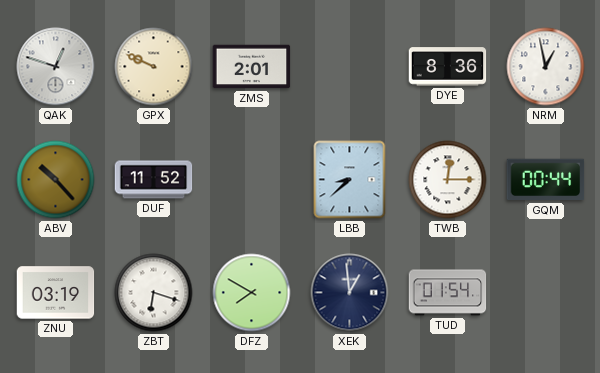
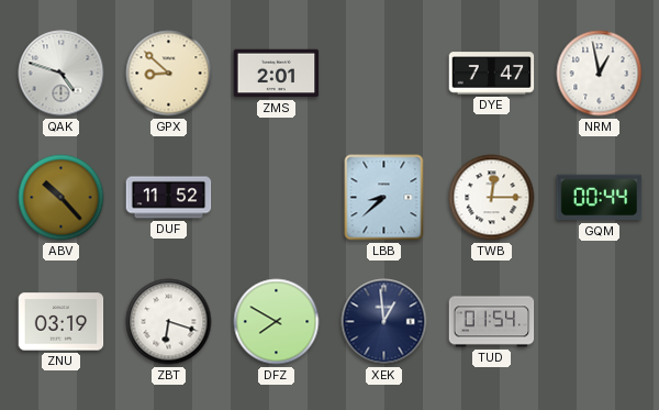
QAK: 12:48 -> 4:48 (62, 74)
GPX: 9:49 -> 8:52 (169, 74)
DYE: 8:36 -> 7:47 (492, 74)
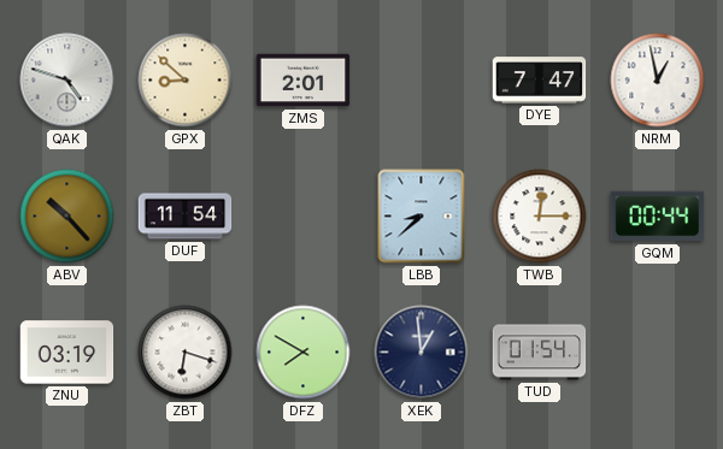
DUF: 11:52 -> 11:54 (186, 217)
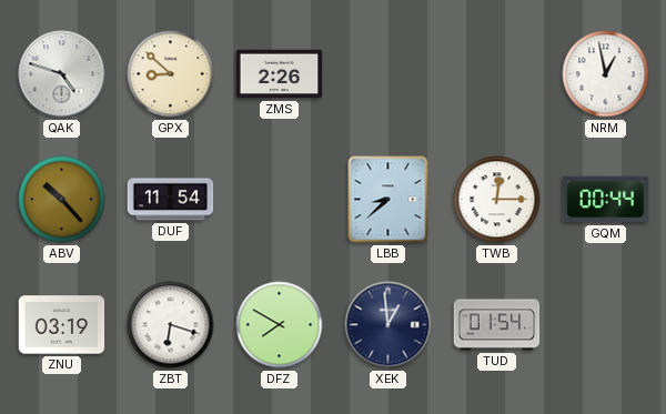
ZMS: 2:01 -> 2:26 (280, 74)
DYE: 7:47 -> none (540, 81)
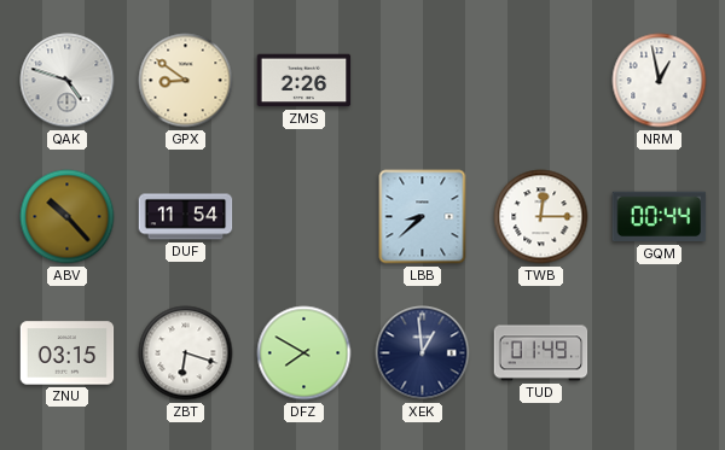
GPX: 8:52 -> 8:51 (186, 81)
ZNU: 03:19 -> 03:15 (68, 353)
TUD: 01:54 -> 01:49 (541, 353)
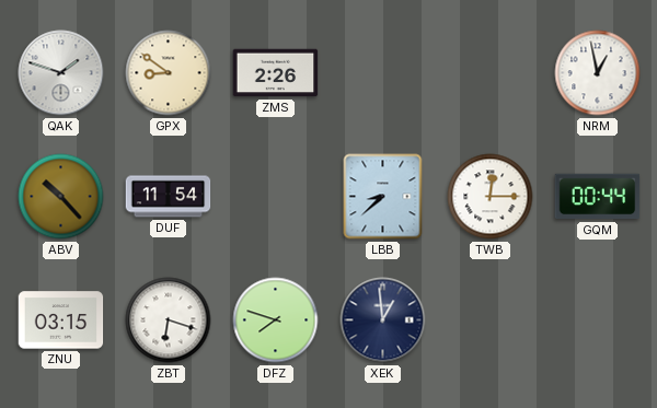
QAK: 4:48 -> 1:48 (61, 73)
DFZ: 7:50 -> 7:48 (276, 320)
TUD: 01:49 -> none (541, 353)
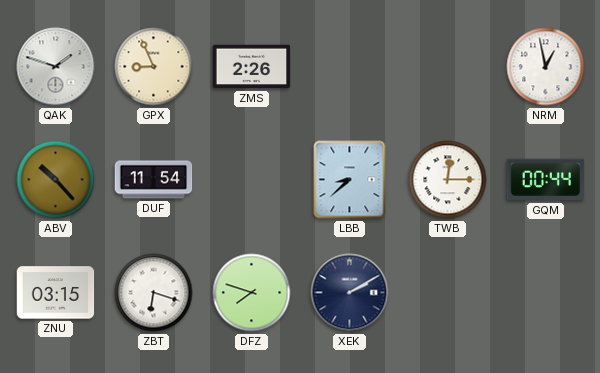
GPX: 8:51 -> 8:56 (154, 67)
XEK: 12:59 -> 2:10 (350, 293)
